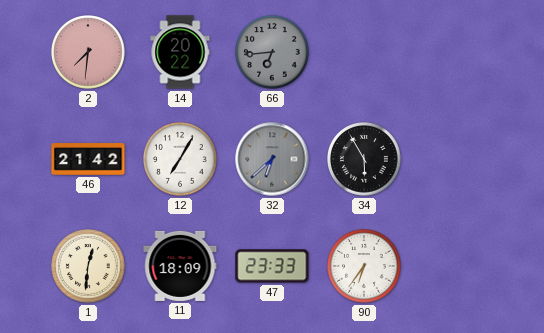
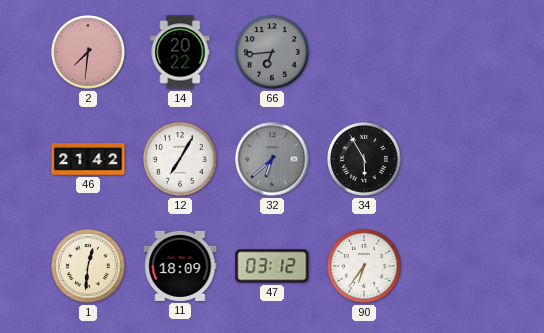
47: 23:33 -> 03:12 (272, 266)
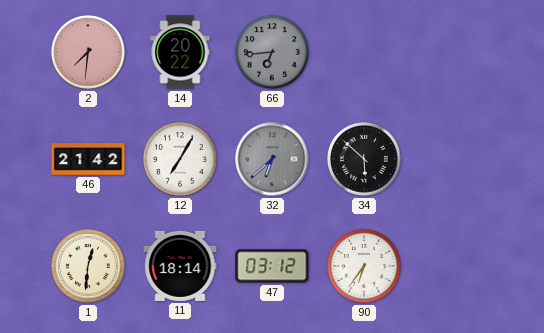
34: 5:55 -> 5:52 (364, 159)
11: 18:09 -> 18:14 (180, 266)
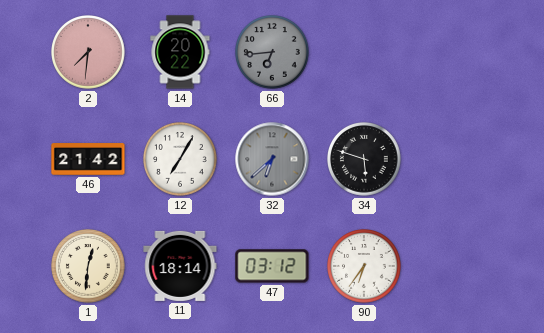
34: 5:52 -> 5:48 (364, 159)
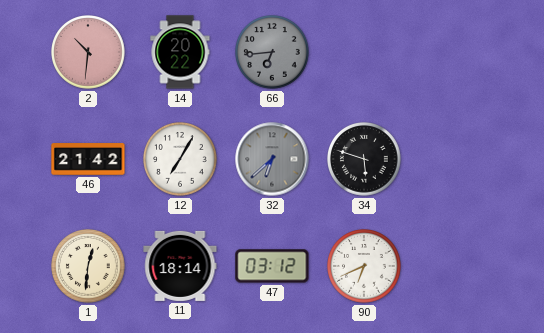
2: 7:31 -> 10:31 (88, 52)
90: 6:36 -> 6:41 (364, 266)
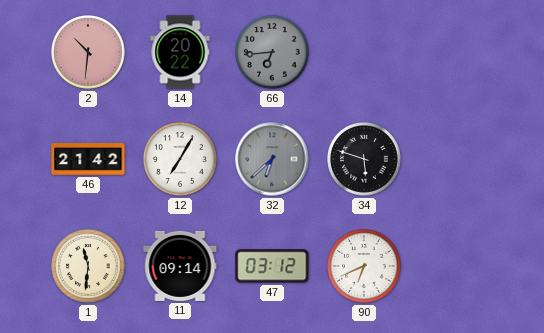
1: 12:31 -> 11:31 (88, 266)
11: 18:14 -> 09:14 (180, 266)
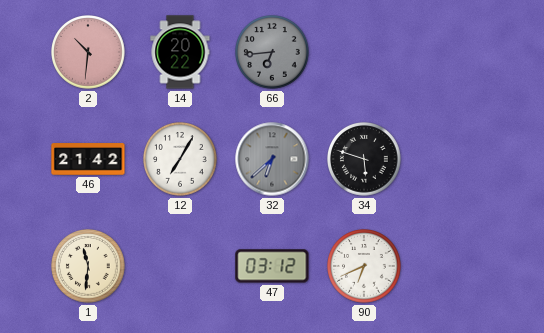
11: 09:14 -> none (180, 266)
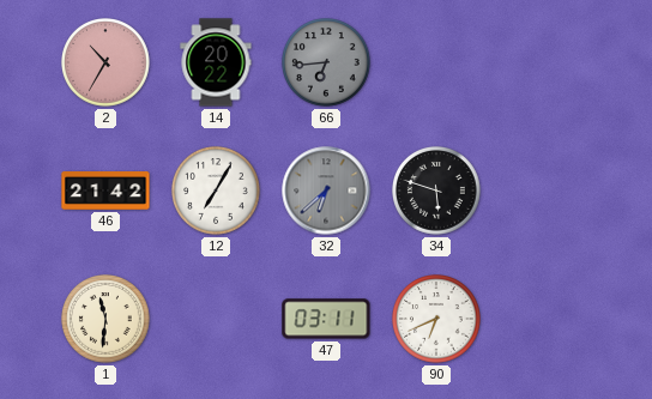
2: 10:31 -> 10:35 (105, 62)
47: 03:12 -> 03:11 (326, 319)
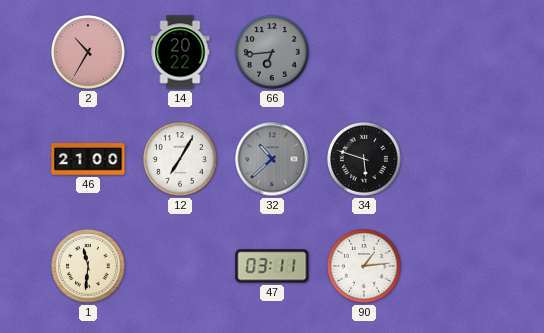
46: 21:42 -> 21:00 (88, 159)
32: 6:38 -> 10:38 (272, 159)
90: 6:41 -> 1:14 (364, 266)
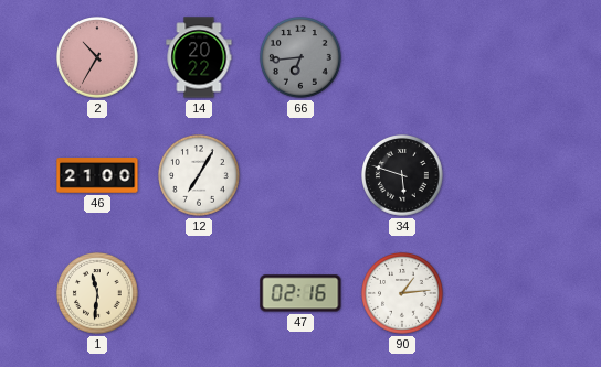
32: 10:38 -> none (272, 159)
47: 03:11 -> 02:16 (300, 293)
